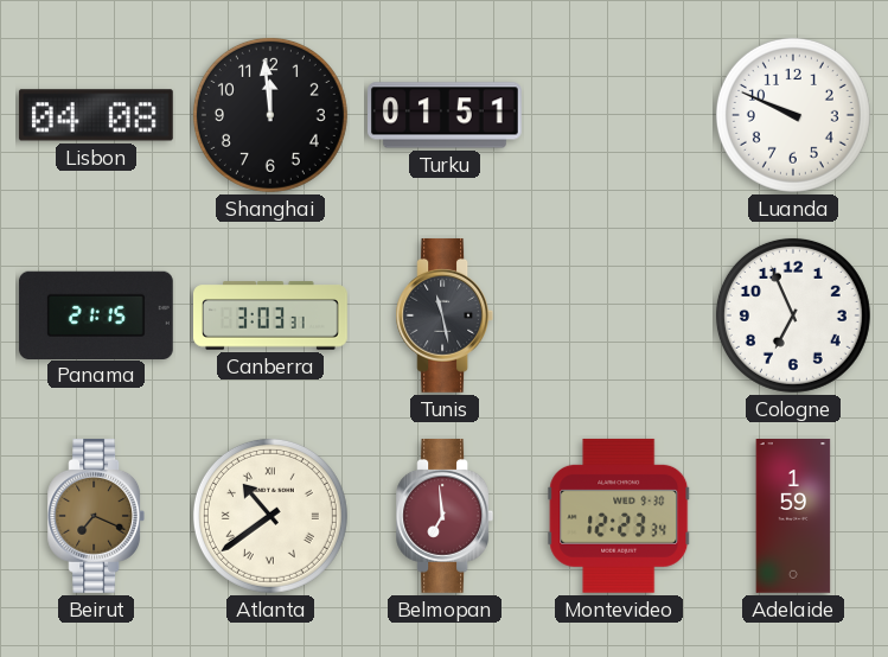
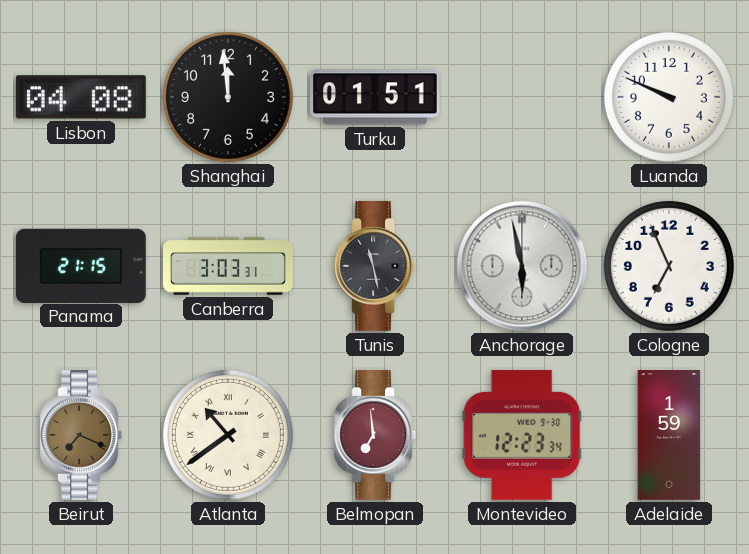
Anchorage: none -> 5:58 (522, 266)
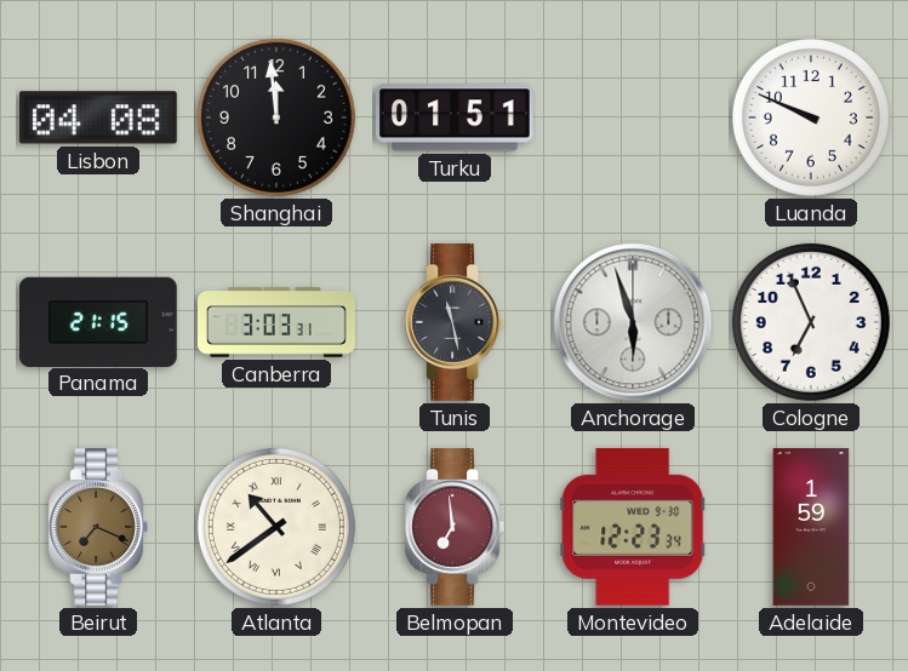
Anchorage: 5:58 -> 5:57 (633, 322)
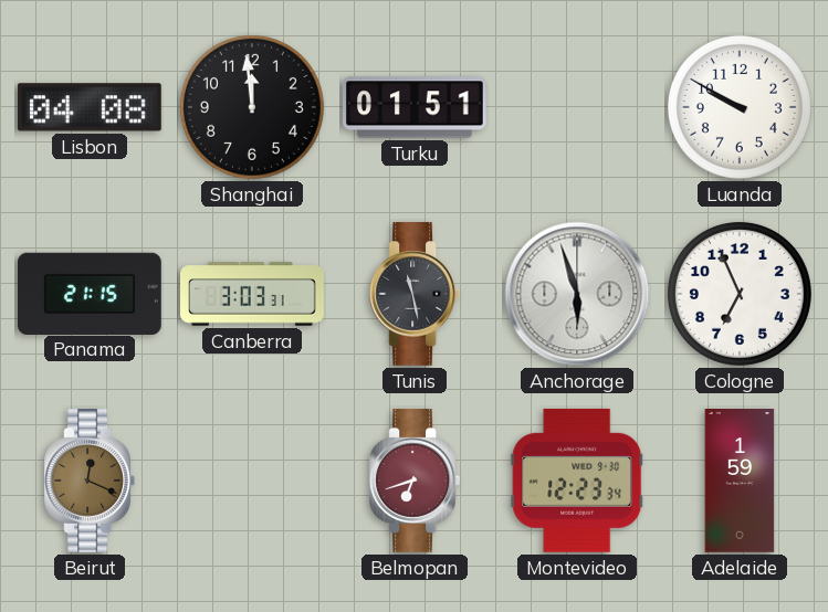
Luanda: 9:49 -> 9:50 (740, 107)
Beirut: 7:19 -> 12:19 (90, 481)
Atlanta: 10:39 -> none (276, 527)
Belmopan: 6:59 -> 6:42 (415, 481)
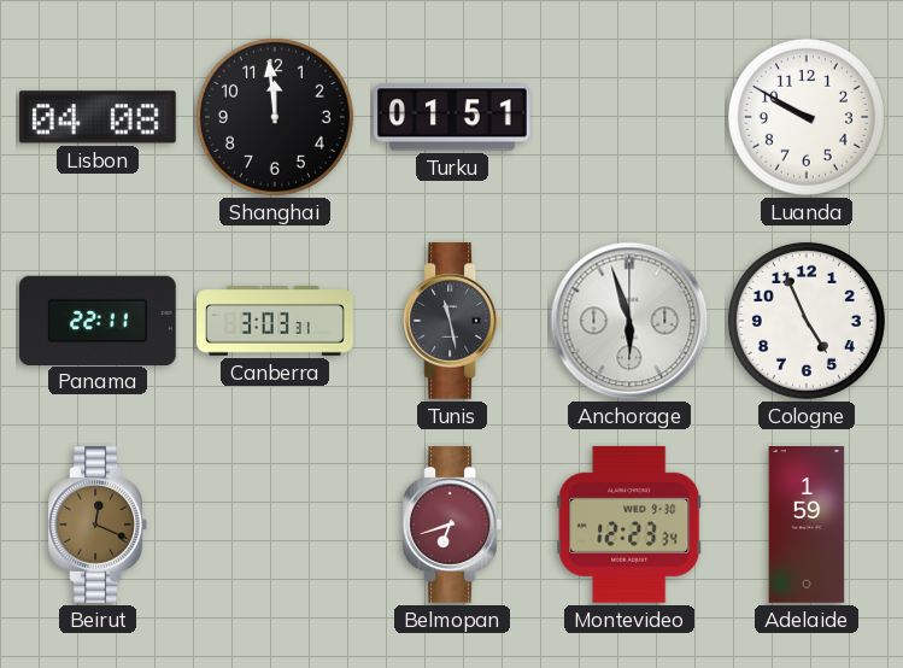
Panama: 21:15 -> 22:11 (98, 320)
Cologne: 6:56 -> 4:56 (807, 321)
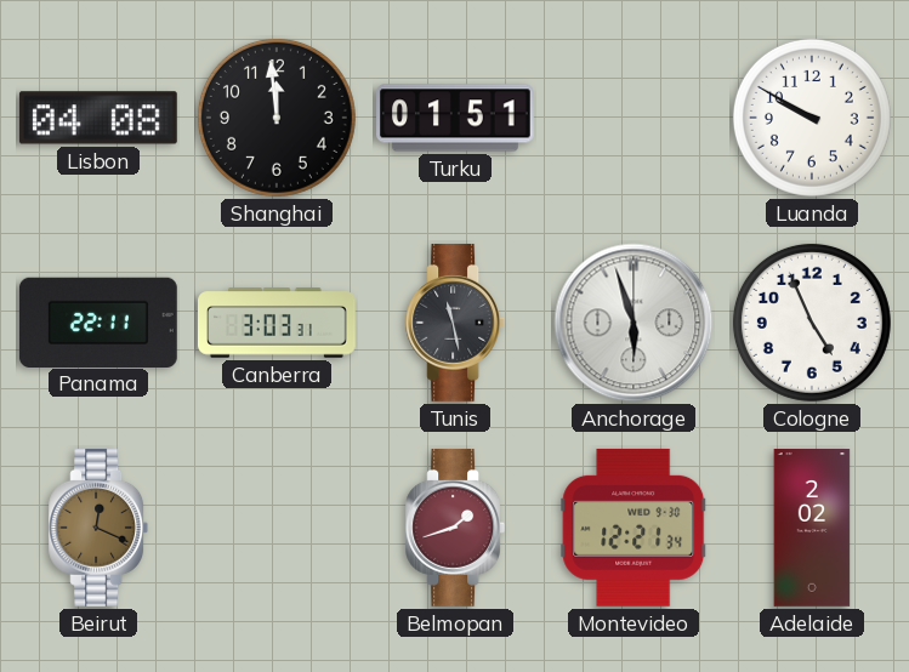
Belmopan: 6:42 -> 1:42 (455, 528)
Montevideo: 12:23 -> 12:21 (634, 528)
Adelaide: 1:59 -> 2:02 (812, 529)
